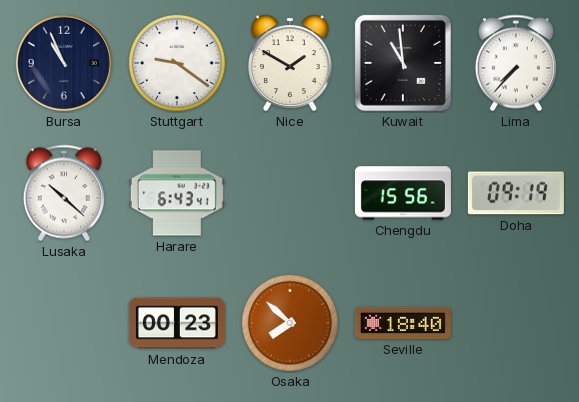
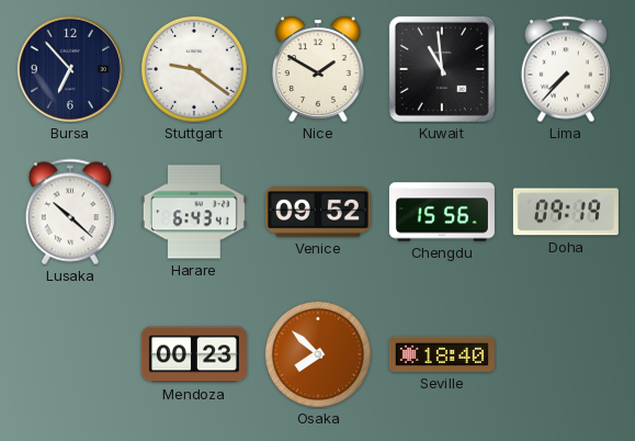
Bursa: 10:56 -> 6:53 (70, 69)
Venice: none -> 09:52 (318, 212)
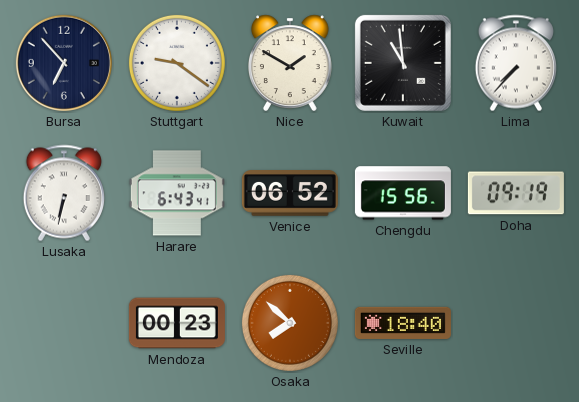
Lusaka: 10:22 -> 6:32 (64, 193)
Venice: 09:52 -> 06:52 (290, 193)
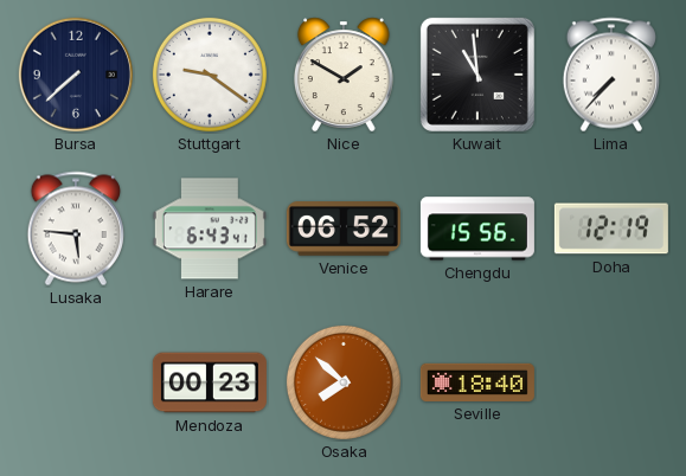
Bursa: 6:53 -> 7:38 (76, 75)
Lusaka: 6:32 -> 5:46 (76, 229)
Doha: 09:19 -> 12:19 (611, 229)
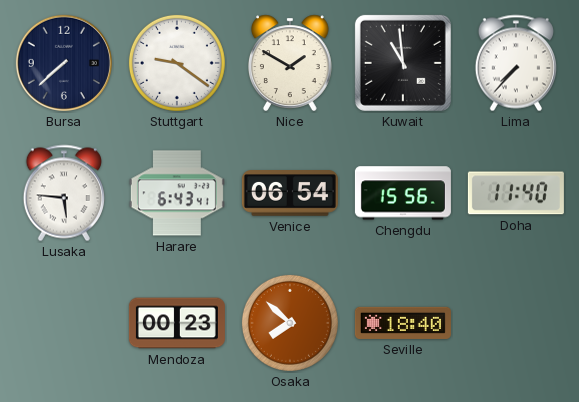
Venice: 06:52 -> 06:54 (290, 193)
Doha: 12:19 -> 11:40 (516, 193)
